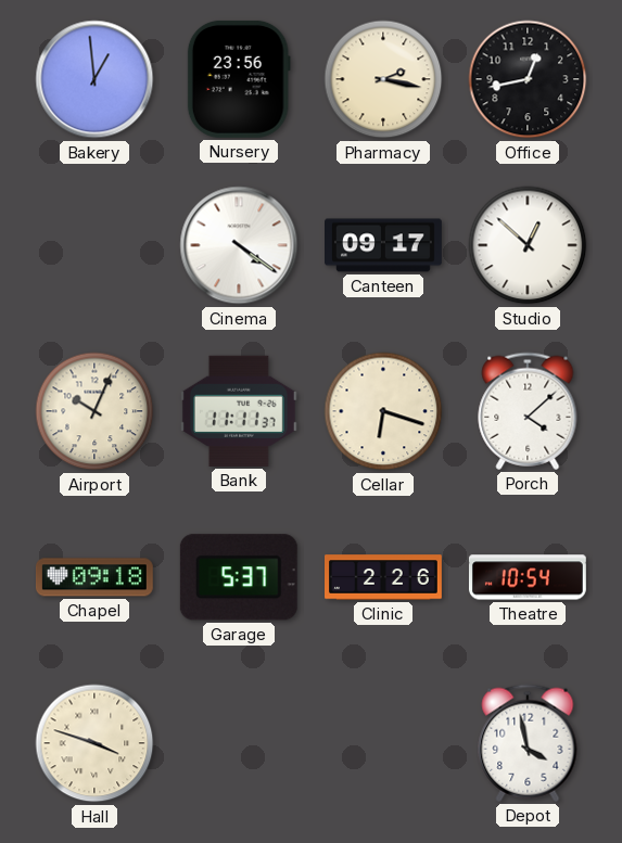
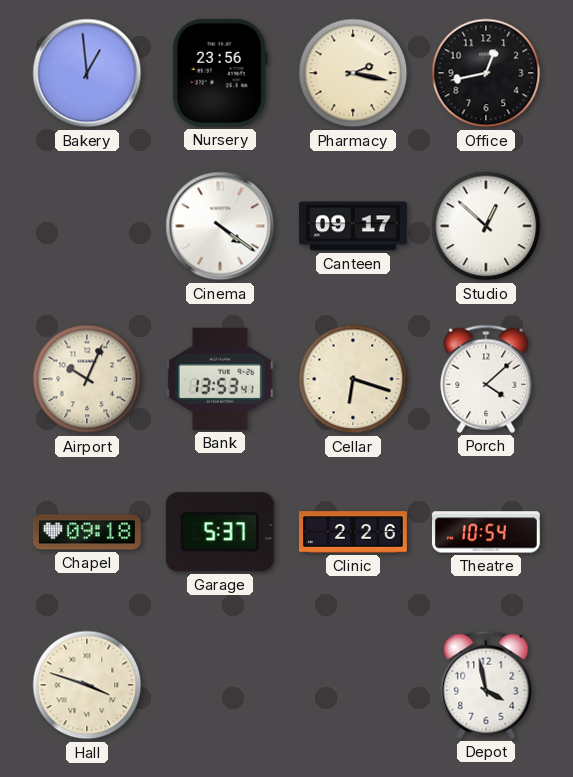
Bank: 11:11 -> 13:53 (220, 379)
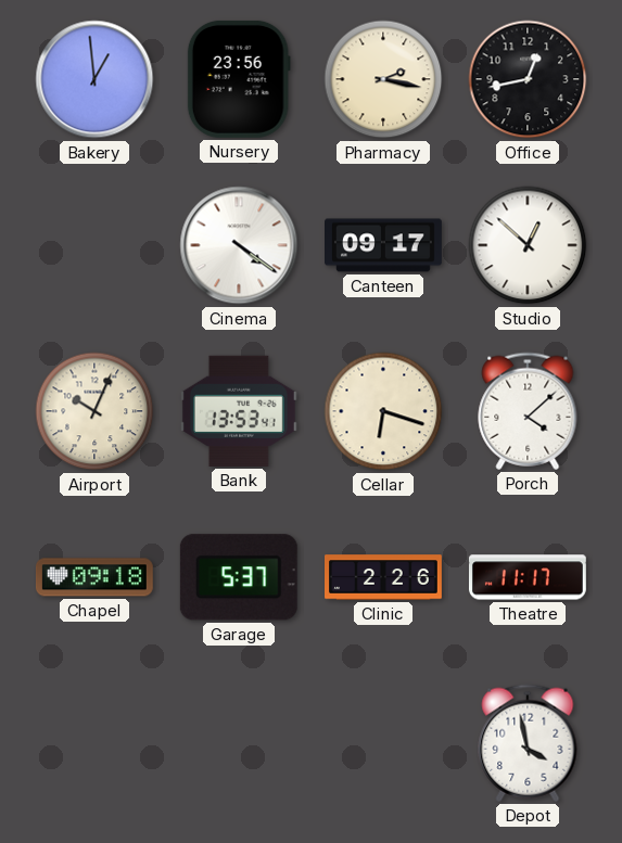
Theatre: 10:54 -> 11:17 (528, 577)
Hall: 3:48 -> none (87, 685)
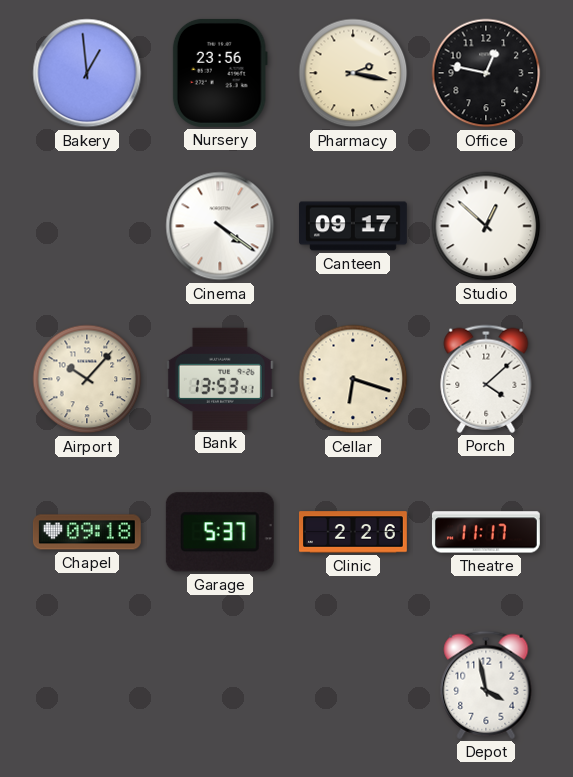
Office: 12:43 -> 12:47 (486, 73)
Airport: 10:04 -> 10:07 (87, 379)
